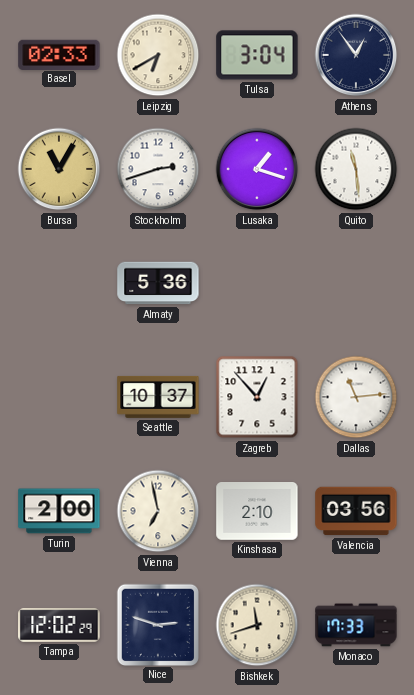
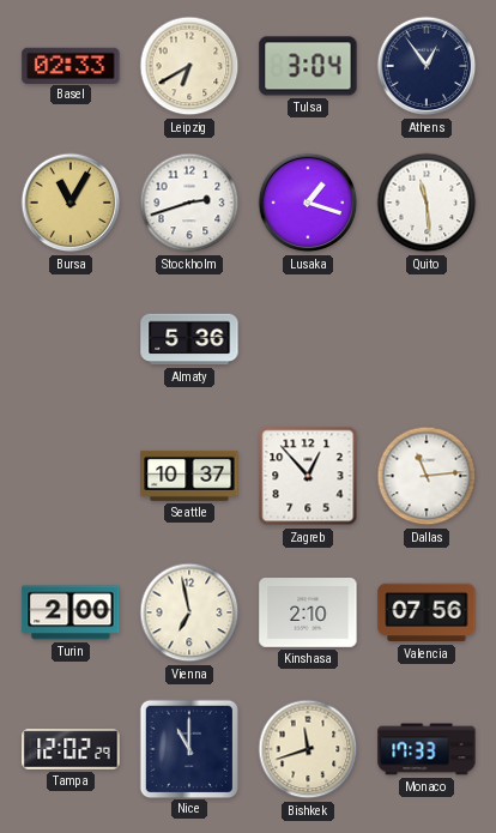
Valencia: 03:56 -> 07:56 (427, 612)
Nice: 2:48 -> 11:00 (188, 748)
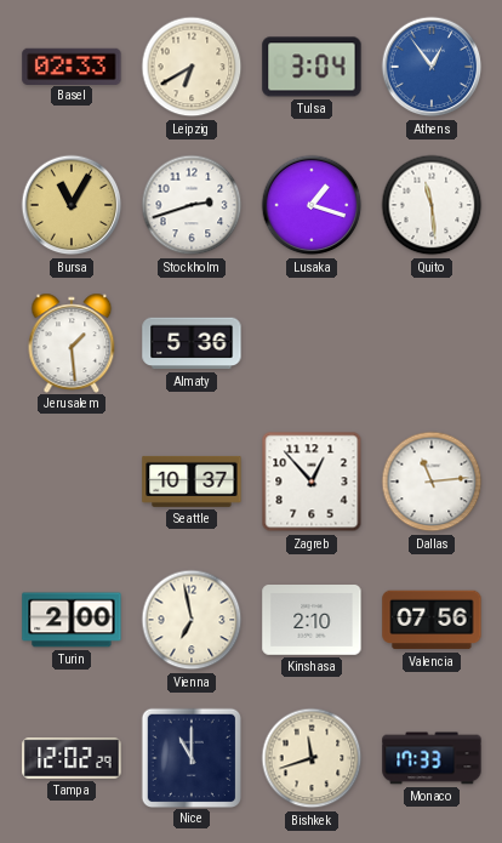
Athens dial: navy -> blue (432, 67)
Jerusalem: none -> 1:29 (72, 342)
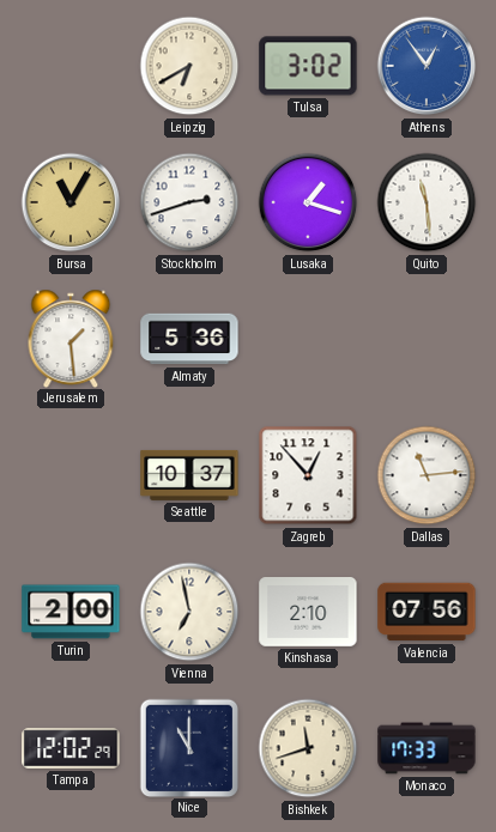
Basel: 02:33 -> none (72, 65)
Tulsa: 3:04 -> 3:02 (308, 66)
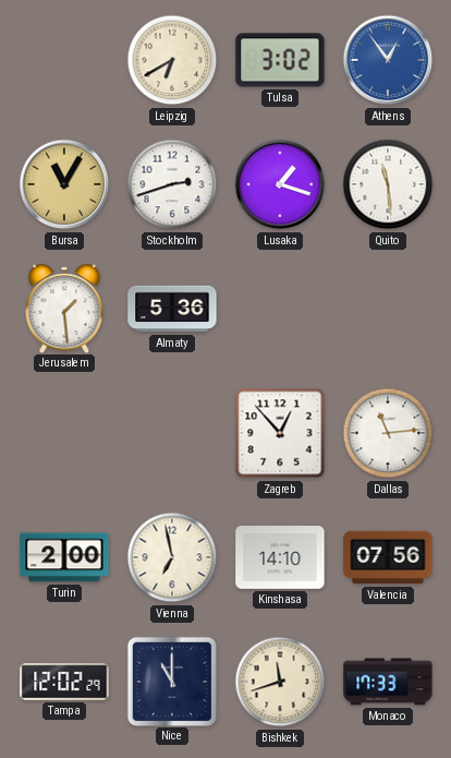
Seattle: 10:37 -> none (189, 475)
Kinshasa: 2:10 -> 14:10 (280, 558)
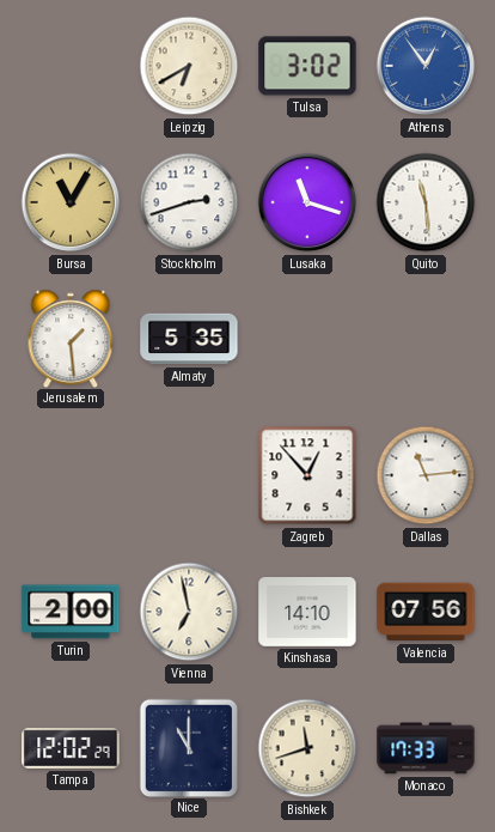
Lusaka: 1:18 -> 11:18 (307, 202)
Almaty: 5:36 -> 5:35 (189, 339)
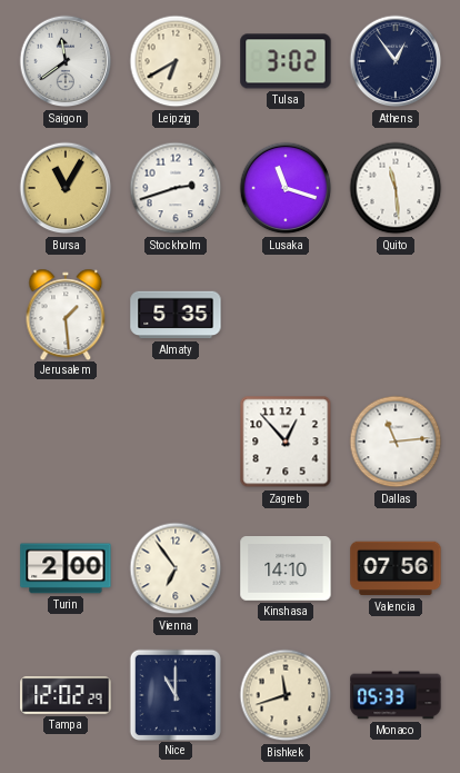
Saigon: none -> 11:39 (66, 61)
Athens dial: blue -> navy (396, 61)
Vienna: 6:58 -> 6:54 (176, 568)
Monaco: 17:33 -> 05:33 (396, 695)
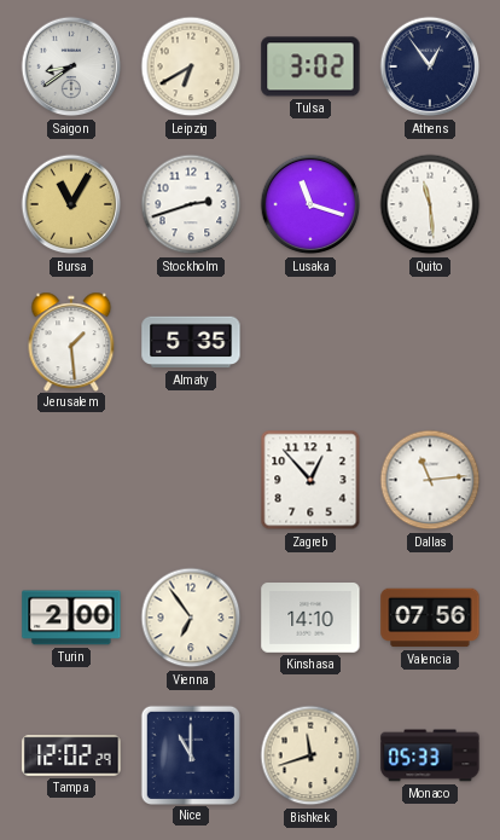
Saigon: 11:39 -> 8:39 (71, 66)
